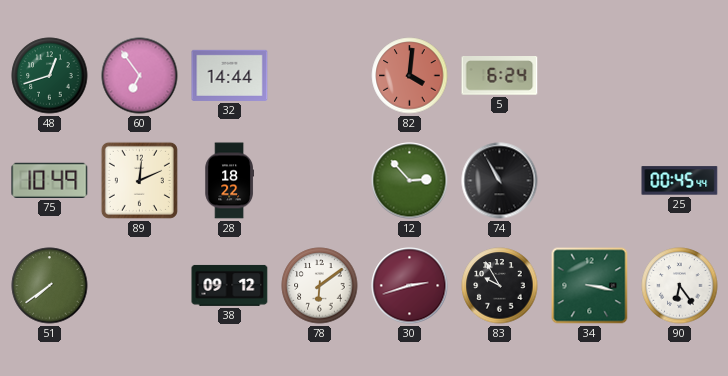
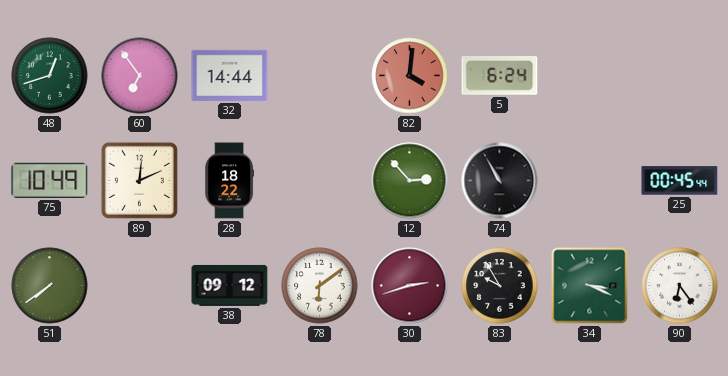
34: 3:17 -> 3:19 (590, 286)
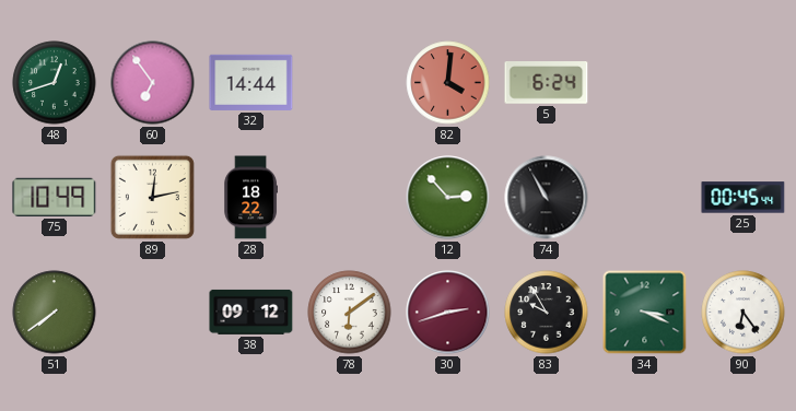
89: 12:11 -> 12:13 (152, 197)
